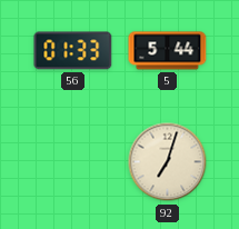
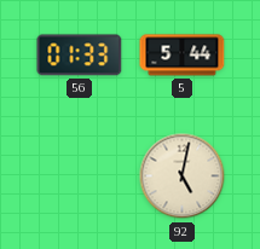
92: 7:03 -> 5:02 (183, 176)
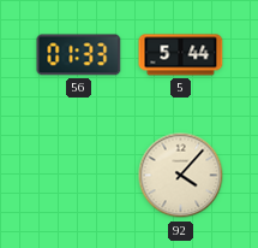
92: 5:02 -> 4:07 (181, 176)
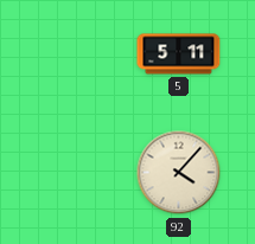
56: 01:33 -> none (79, 55)
5: 5:44 -> 5:11 (179, 54)
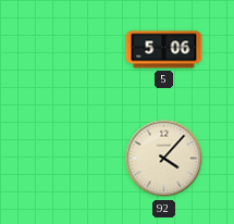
5: 5:11 -> 5:06 (164, 50)
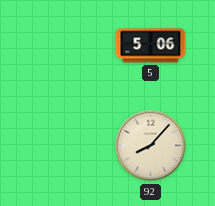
92: 4:07 -> 8:07 (151, 146)
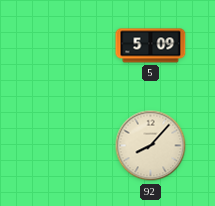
5: 5:06 -> 5:09 (151, 46)
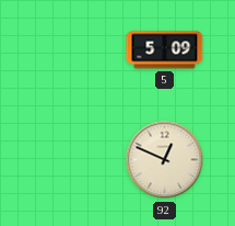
92: 8:07 -> 12:49 (165, 160)
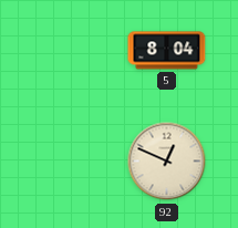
5: 5:09 -> 8:04 (167, 51)
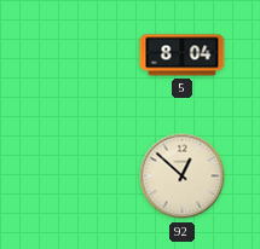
92: 12:49 -> 12:52 (183, 176)
